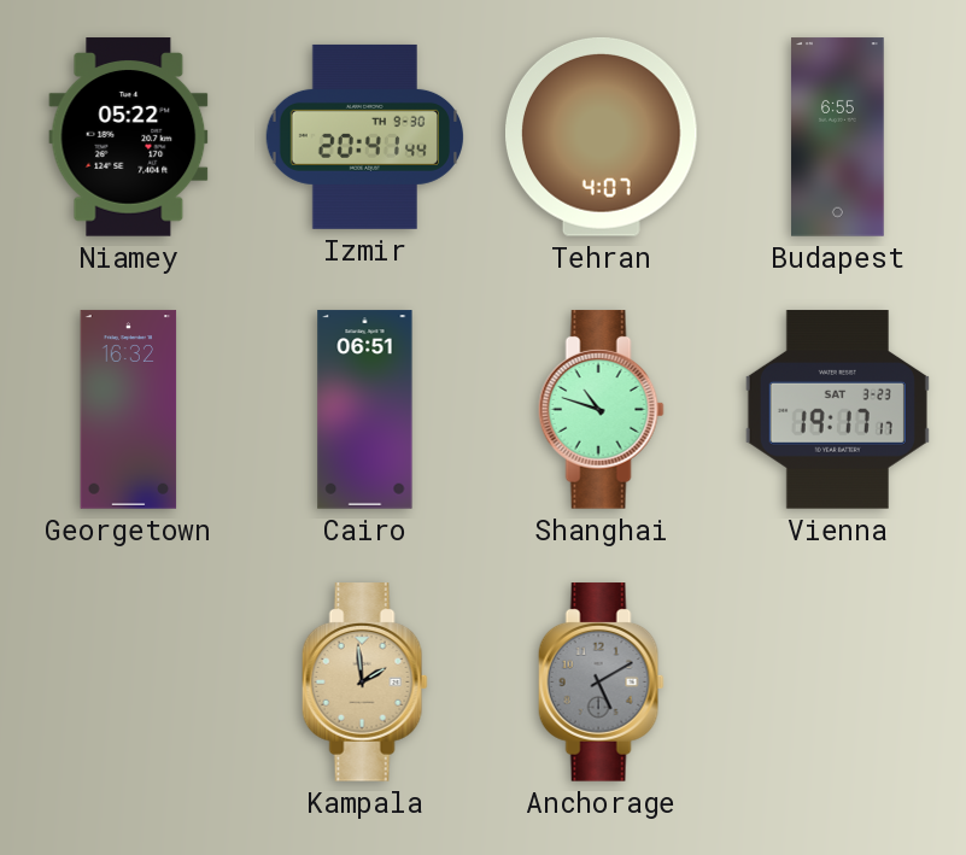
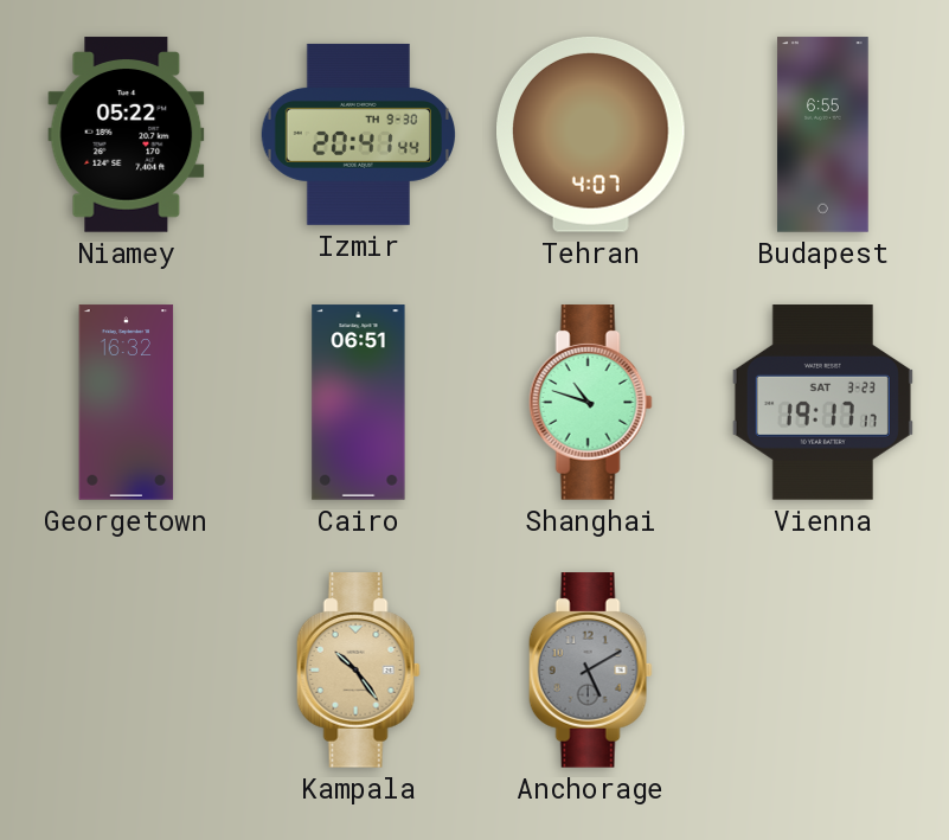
Kampala: 1:59 -> 10:24 (358, 671)
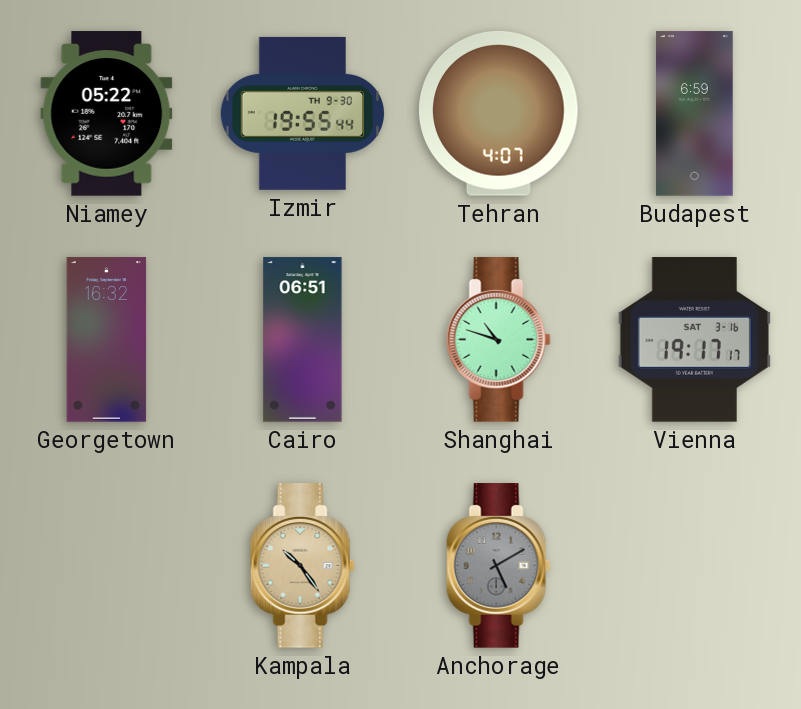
Izmir: 20:41 -> 19:55 (302, 113)
Budapest: 6:55 -> 6:59 (695, 114)
Vienna date: SAT 3-23 -> SAT 3-16 (694, 340)
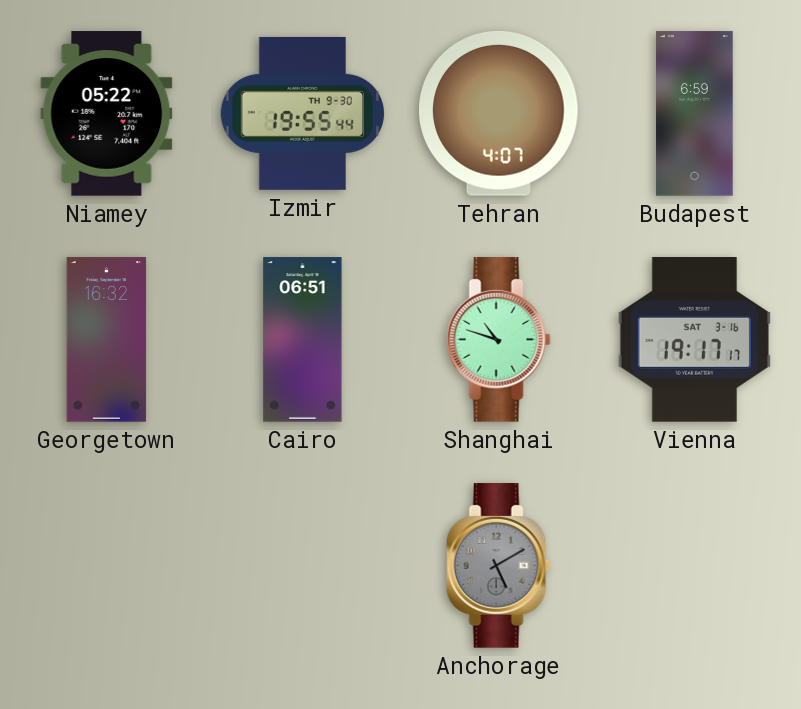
Kampala: 10:24 -> none (302, 566)
